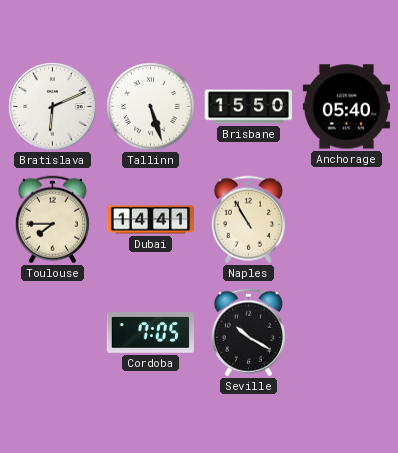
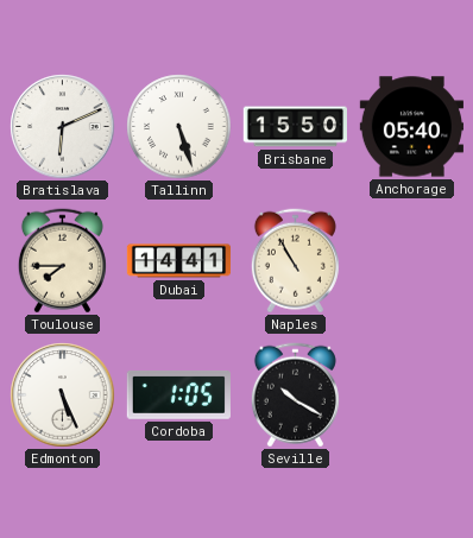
Edmonton: none -> 5:26 (63, 395)
Cordoba: 7:05 -> 1:05 (178, 394)
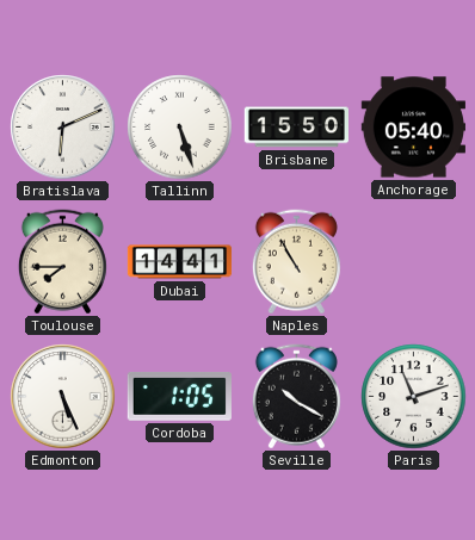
Paris: none -> 11:12 (414, 397)
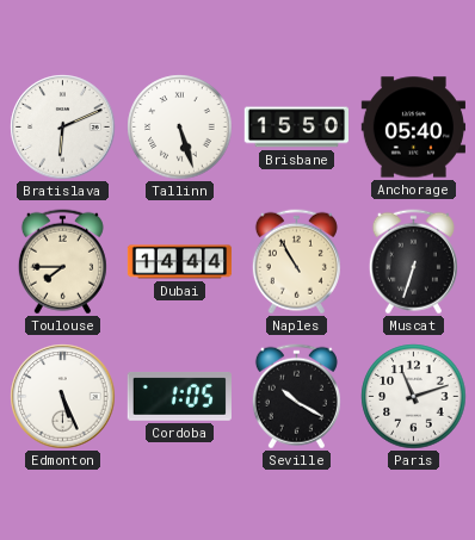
Dubai: 14:41 -> 14:44 (180, 262)
Muscat: none -> 6:33 (413, 262)
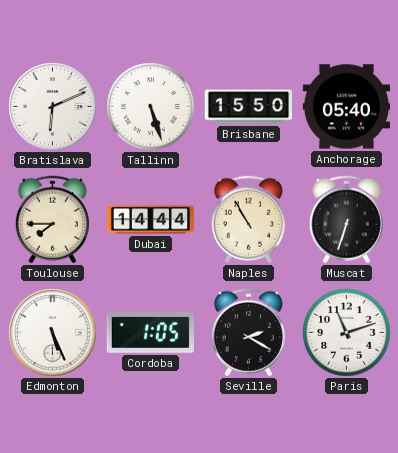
Seville: 10:20 -> 2:20 (248, 333)
